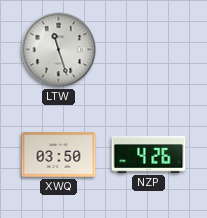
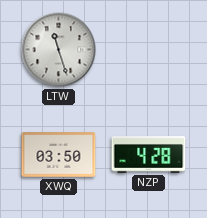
NZP: 4:26 -> 4:28 (149, 155)
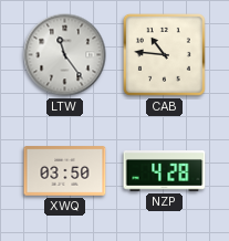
LTW: 11:27 -> 11:24 (65, 55)
CAB: none -> 10:46 (164, 54)
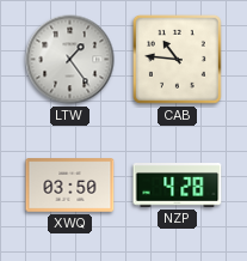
LTW: 11:24 -> 1:24 (70, 60)
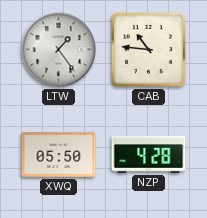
XWQ: 03:50 -> 05:50 (59, 155)
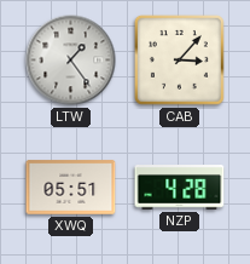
CAB: 10:46 -> 3:07 (179, 59)
XWQ: 05:50 -> 05:51 (71, 188)
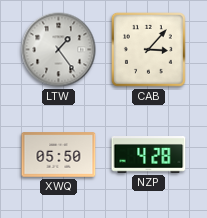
XWQ: 05:51 -> 05:50 (59, 155)
